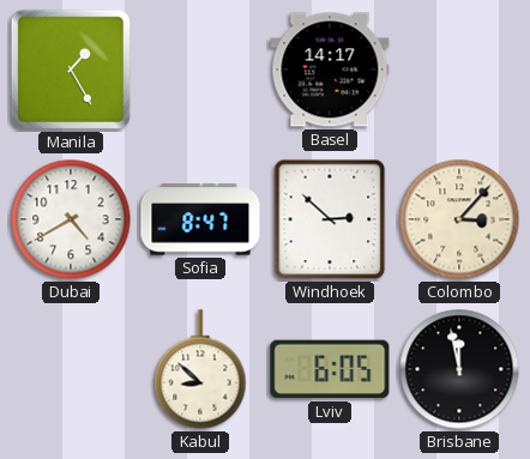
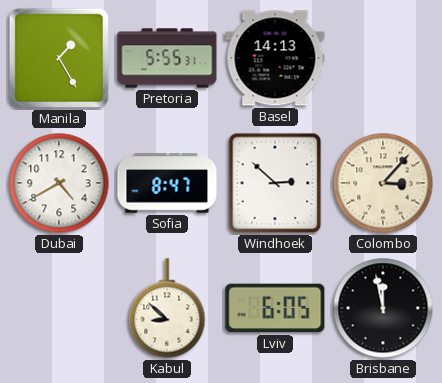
Pretoria: none -> 5:55 (167, 58)
Basel: 14:17 -> 14:13 (275, 58)
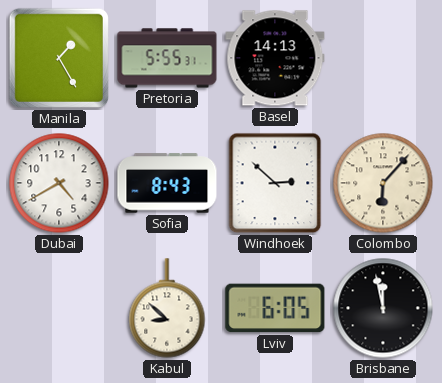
Sofia: 8:47 -> 8:43 (167, 183)
Colombo: 3:07 -> 6:07 (383, 183)
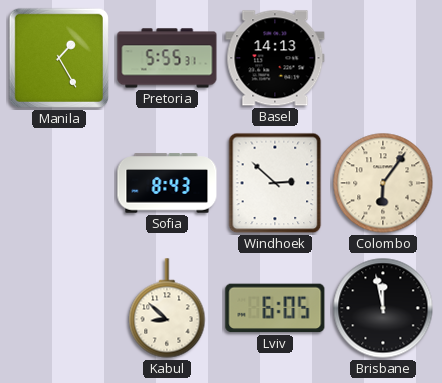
Dubai: 4:40 -> none (59, 183)
Colombo: 6:07 -> 6:06 (383, 183)
